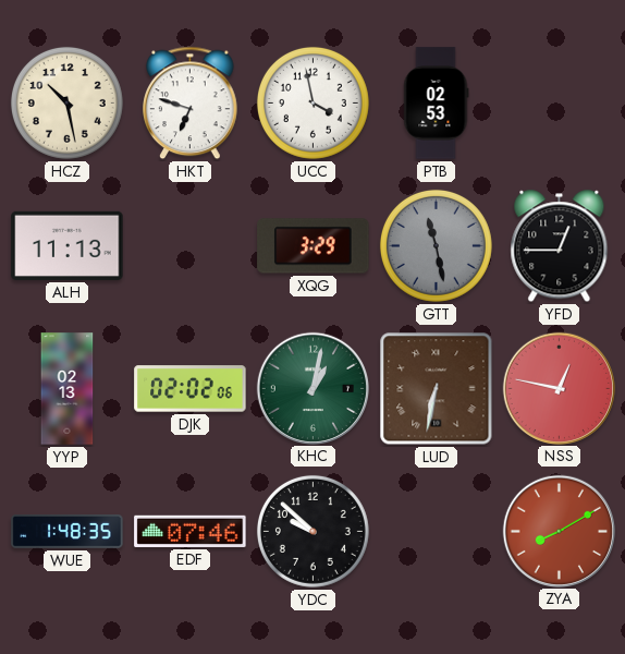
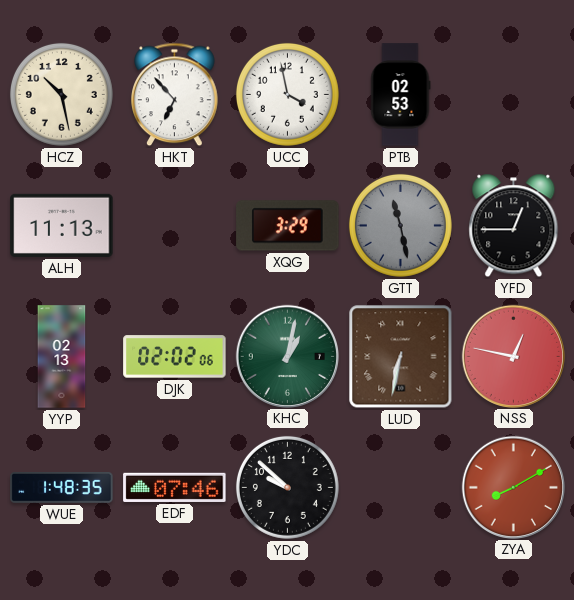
HKT: 6:48 -> 6:53 (175, 95)
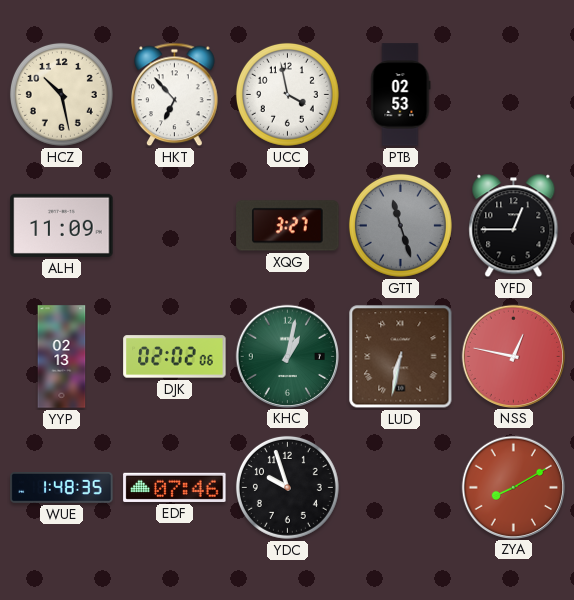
ALH: 11:13 -> 11:09 (62, 225)
XQG: 3:29 -> 3:27 (288, 226)
GTT: 11:28 -> 11:27 (400, 225)
YDC: 9:52 -> 9:57 (287, 487)
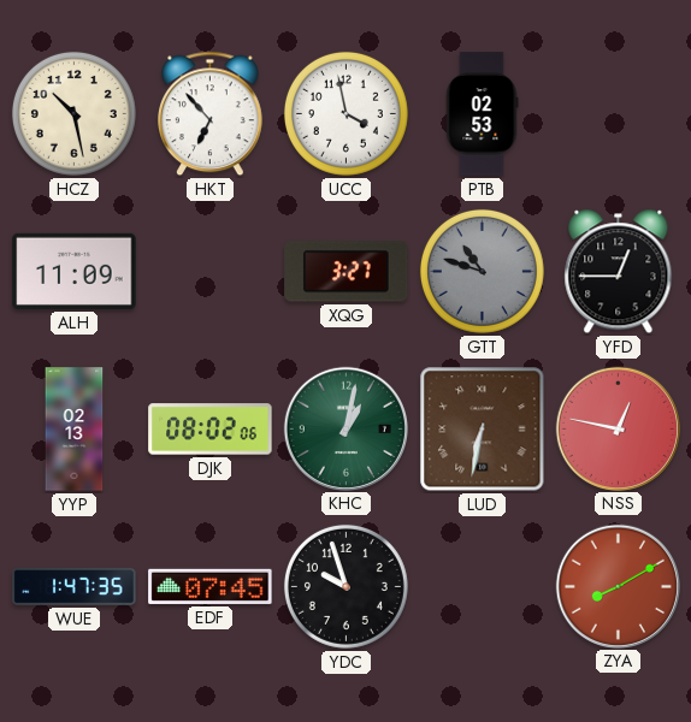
GTT: 11:27 -> 10:48 (482, 271)
DJK: 02:02 -> 08:02 (211, 430)
WUE: 1:48 -> 1:47 (75, 587)
EDF: 07:46 -> 07:45 (211, 586)
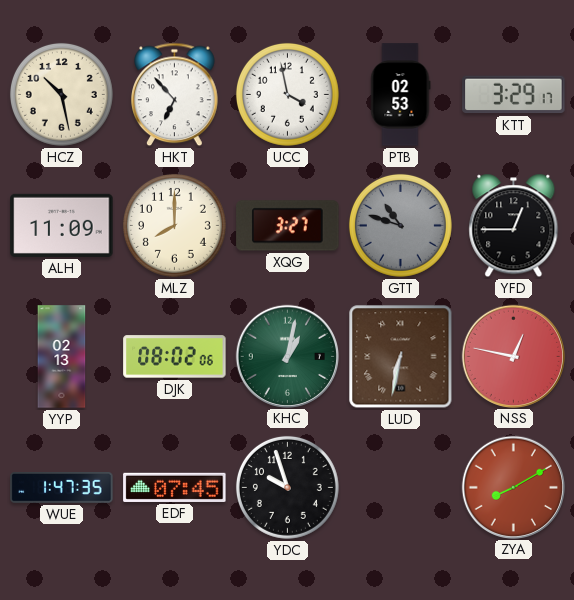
KTT: none -> 3:29 (514, 95)
MLZ: none -> 8:00 (174, 225)
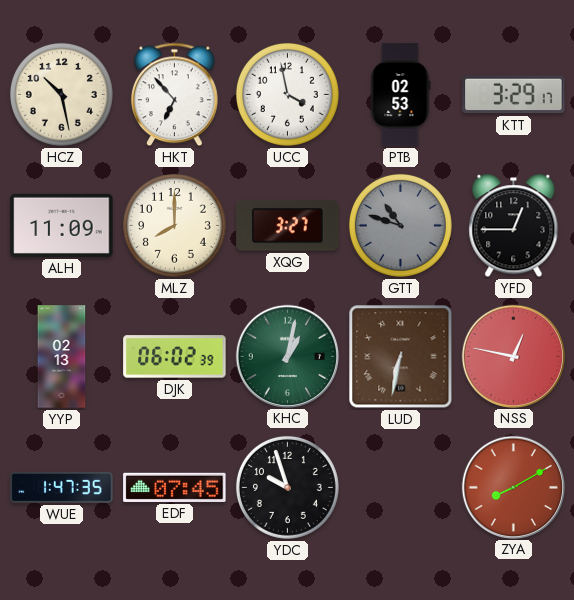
DJK: 08:02 -> 06:02 (175, 357)
